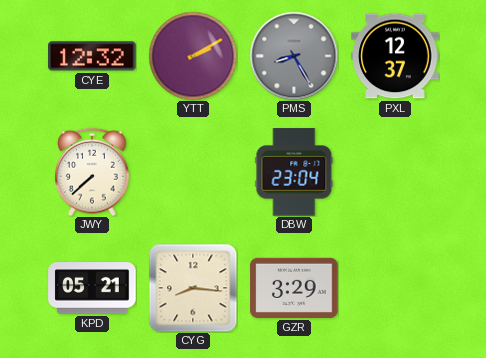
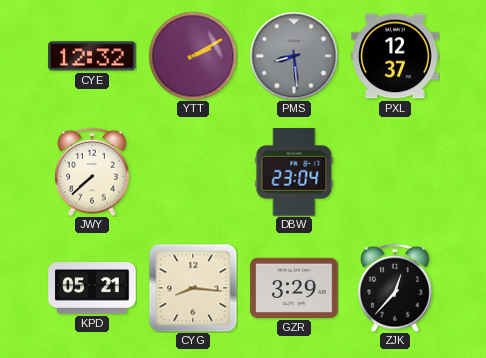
PMS: 8:25 -> 8:29 (294, 56)
ZJK: none -> 12:37 (395, 288)
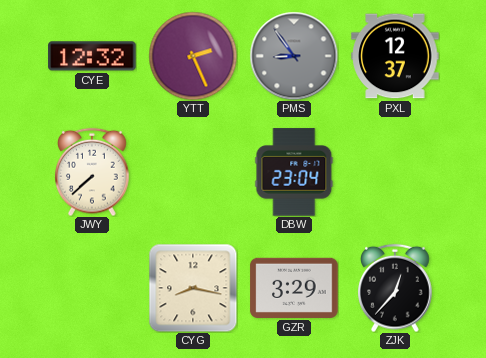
YTT: 2:10 -> 2:26 (193, 56)
PMS: 8:29 -> 8:54 (294, 56)
KPD: 05:21 -> none (92, 288)
CYG: 8:16 -> 8:17 (193, 288)
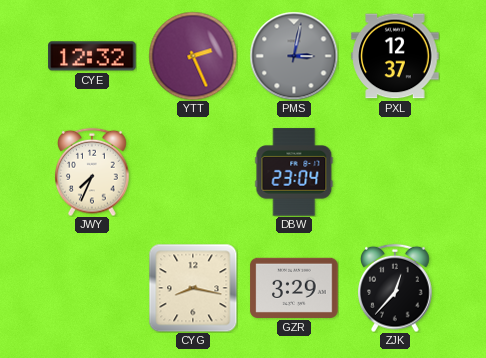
PMS: 8:54 -> 3:02 (294, 56)
JWY: 7:38 -> 7:34 (92, 172)
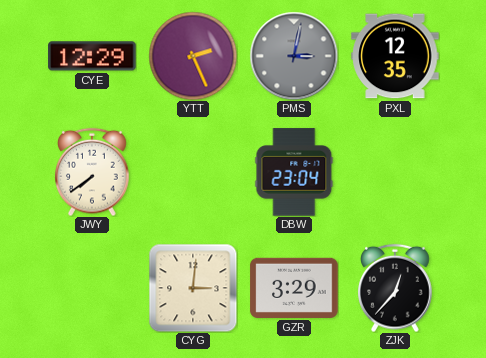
CYE: 12:32 -> 12:29 (92, 56)
PXL: 12:37 -> 12:35 (395, 56)
JWY: 7:34 -> 7:39 (92, 172)
CYG: 8:17 -> 3:01 (193, 288)
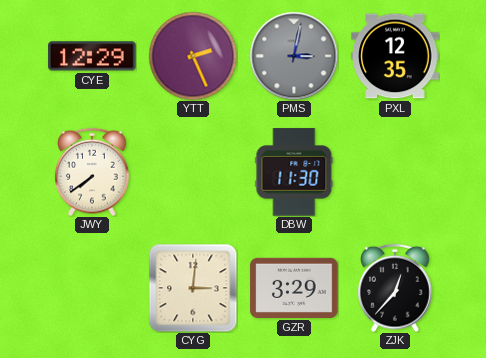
DBW: 23:04 -> 11:30 (294, 172)
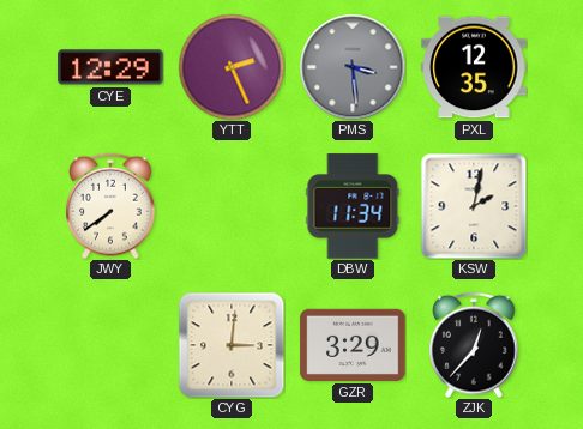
PMS: 3:02 -> 3:29 (353, 67)
DBW: 11:30 -> 11:34 (353, 206)
KSW: none -> 2:02 (474, 206)
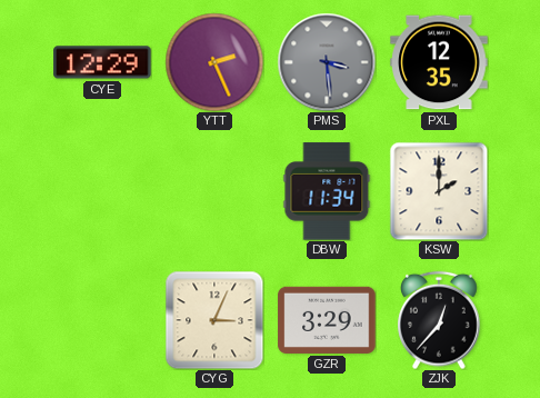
JWY: 7:39 -> none (110, 206)
KSW: 2:02 -> 2:00 (439, 191)
CYG: 3:01 -> 3:04 (214, 320)
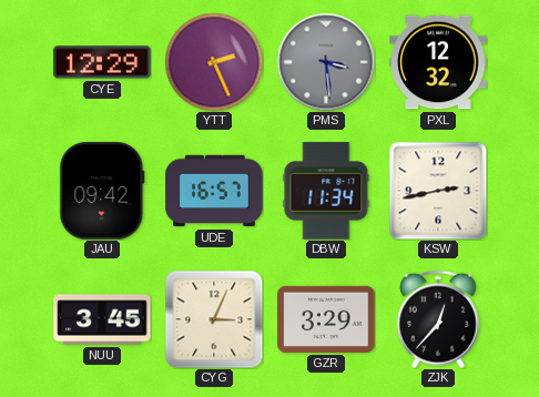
PXL: 12:35 -> 12:32 (438, 62)
JAU: none -> 09:42 (102, 191)
UDE: none -> 16:57 (214, 191)
KSW: 2:00 -> 2:43 (438, 191)
NUU: none -> 3:45 (102, 319)
